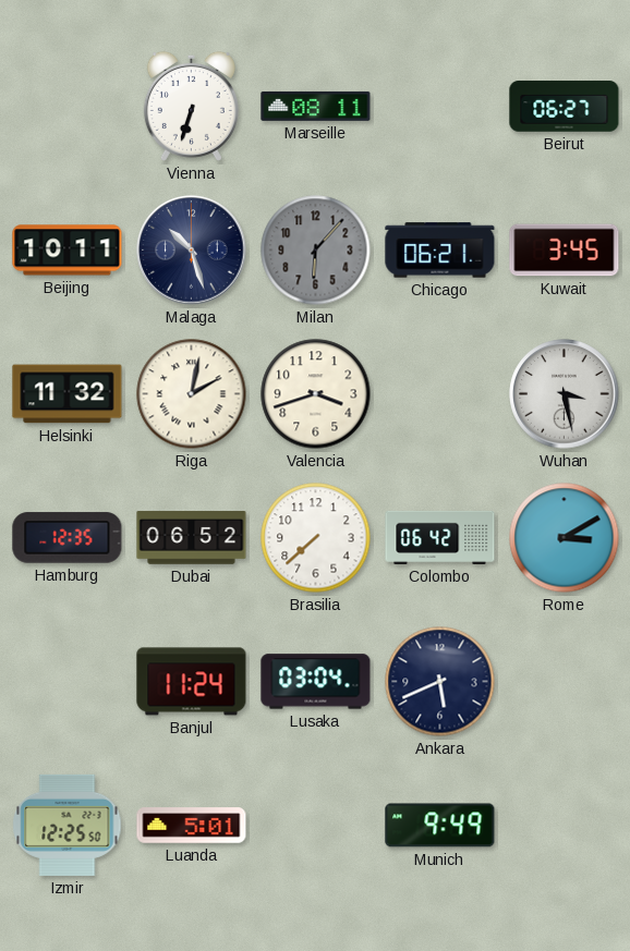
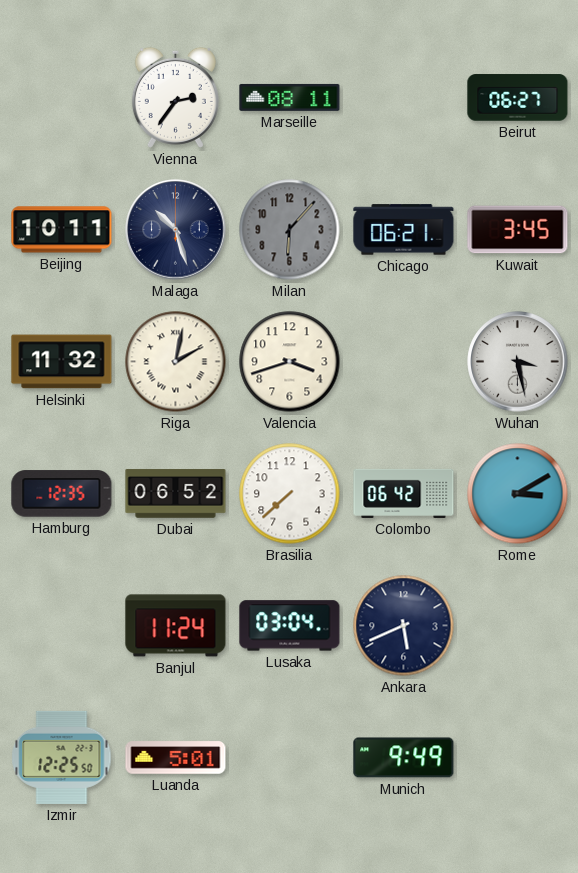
Vienna: 6:33 -> 2:36 (175, 97)
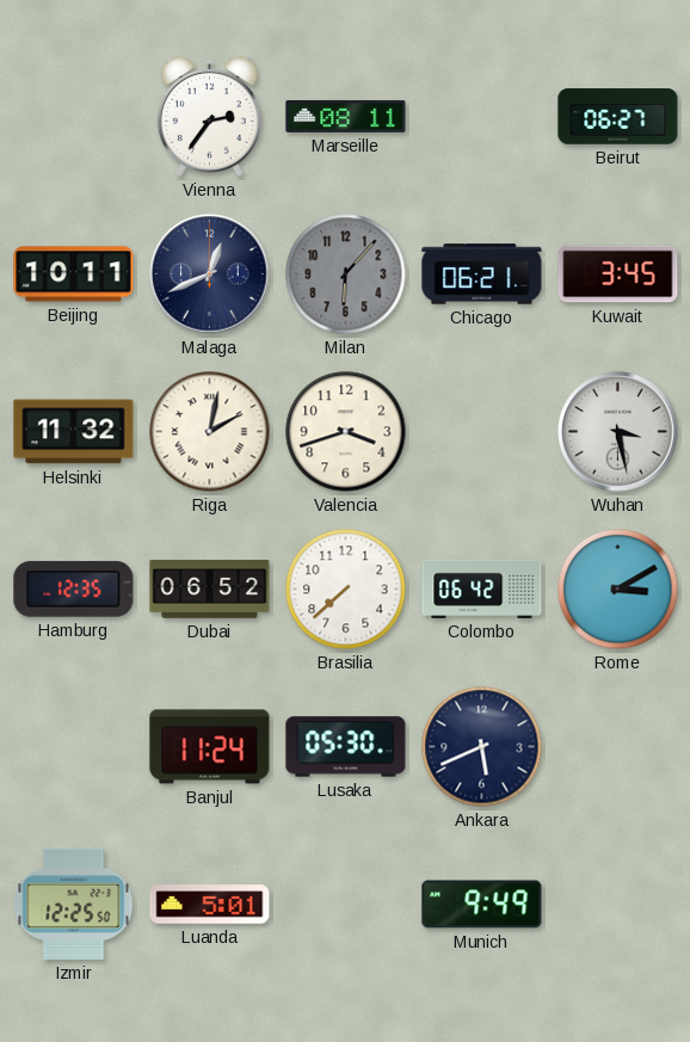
Malaga: 10:27 -> 12:41 (210, 275)
Lusaka: 03:04 -> 05:30 (346, 747)
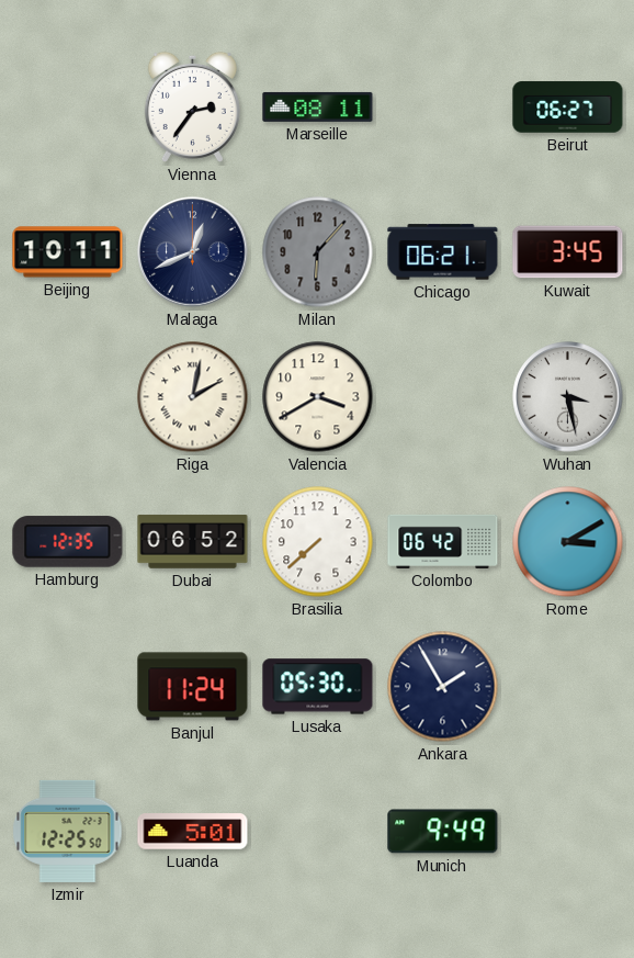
Helsinki: 11:32 -> none (74, 432)
Valencia: 3:42 -> 3:40 (318, 397)
Ankara: 5:41 -> 1:55 (443, 687)
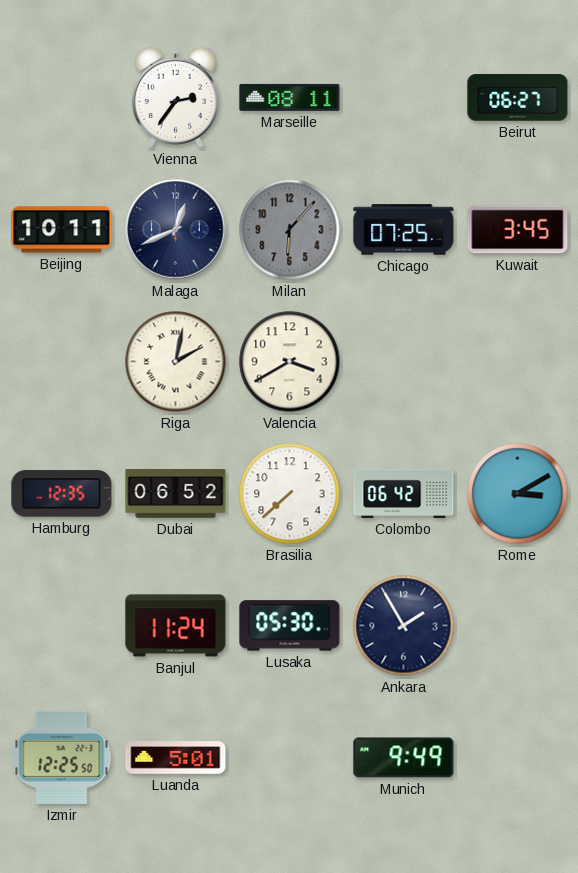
Chicago: 06:21 -> 07:25 (404, 230)
Wuhan: 3:28 -> none (568, 397)
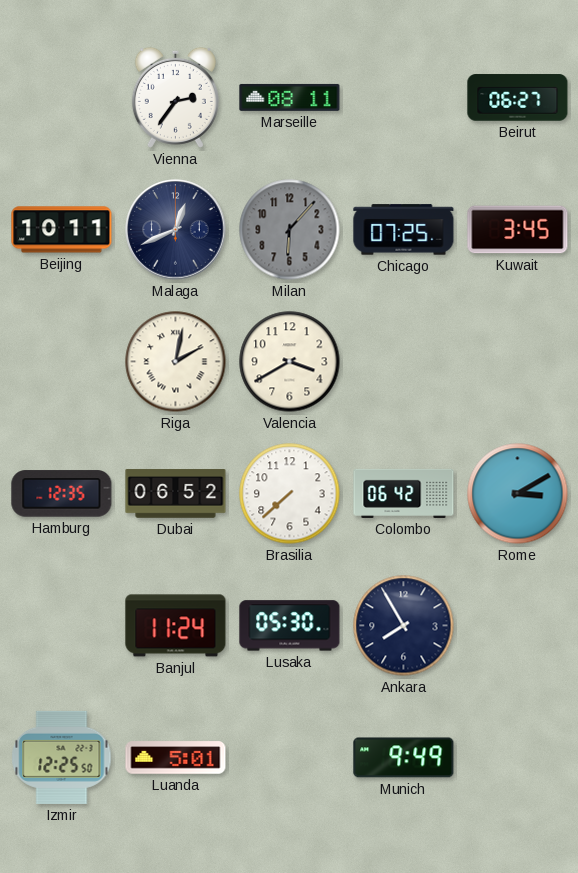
Ankara: 1:55 -> 7:55 (404, 626)
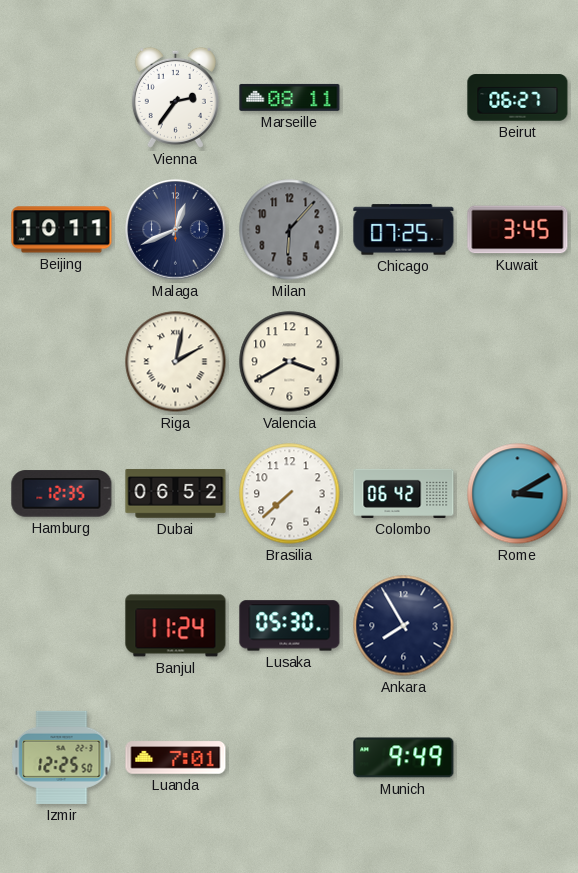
Luanda: 5:01 -> 7:01 (176, 758)
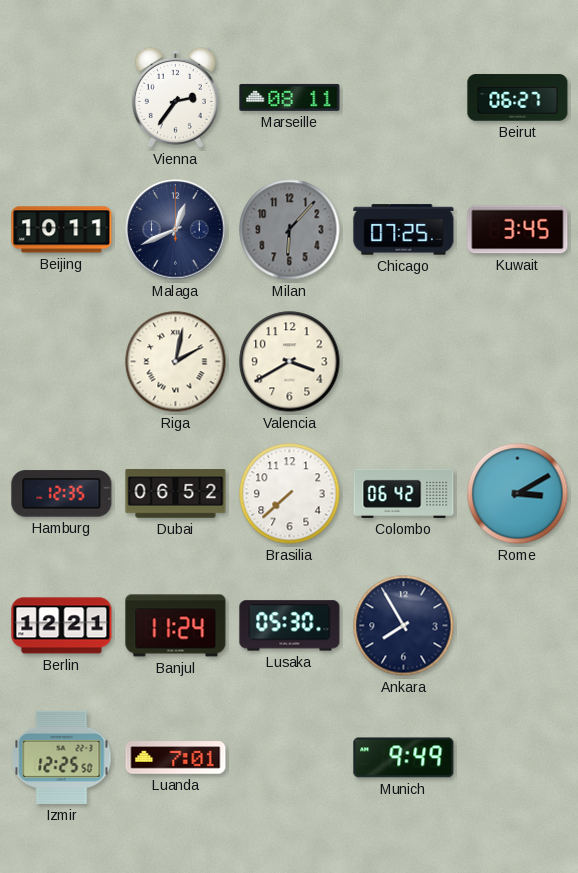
Berlin: none -> 12:21 (62, 626)
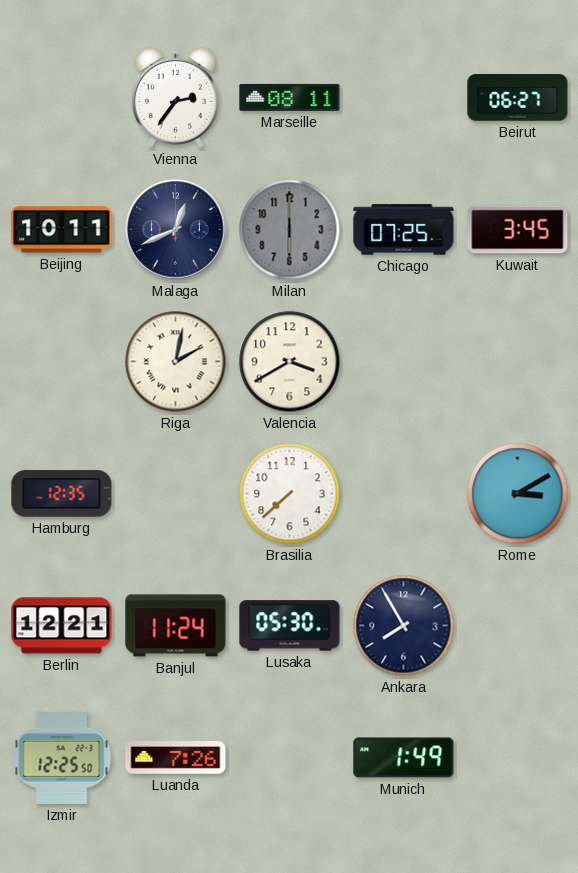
Milan: 6:07 -> 6:00 (290, 230)
Dubai: 06:52 -> none (176, 494)
Colombo: 06:42 -> none (404, 493)
Luanda: 7:01 -> 7:26 (176, 758)
Munich: 9:49 -> 1:49 (404, 758)
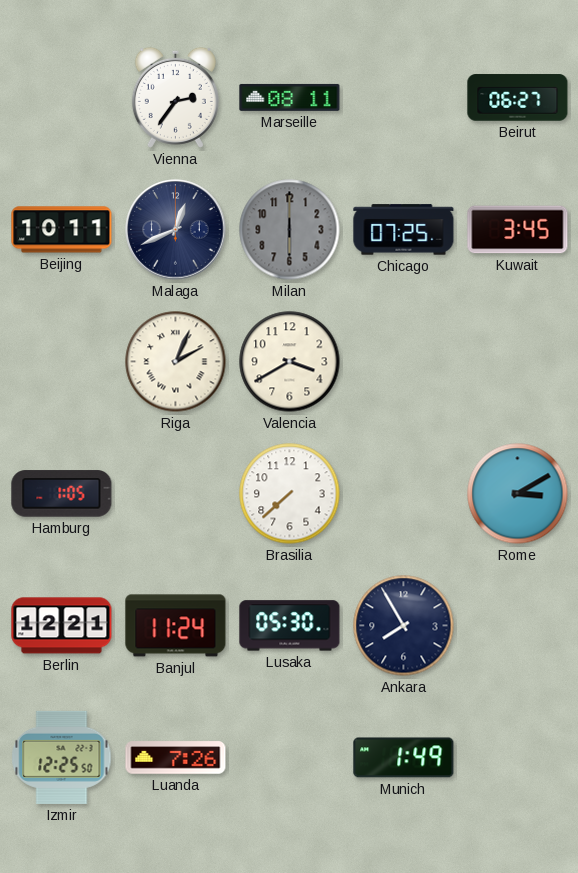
Riga: 2:02 -> 2:04 (176, 362)
Hamburg: 12:35 -> 1:05 (62, 494)
